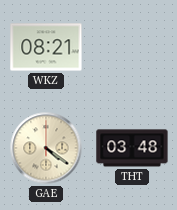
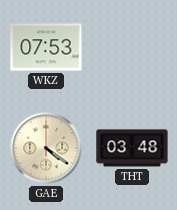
WKZ: 08:21 -> 07:53 (46, 47)
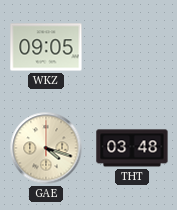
WKZ: 07:53 -> 09:05 (46, 47)
GAE: 4:21 -> 4:18 (46, 148)
